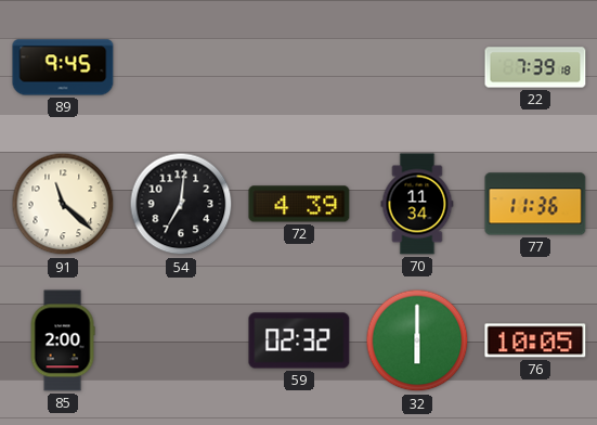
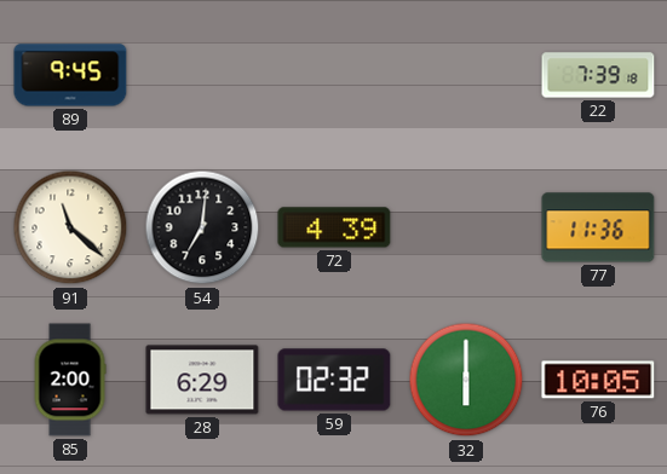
70: 11:34 -> none (417, 204)
28: none -> 6:29 (202, 380)
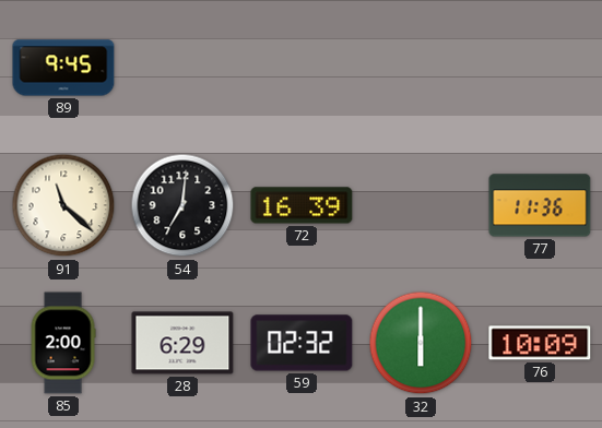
22: 7:39 -> none (598, 75)
72: 4:39 -> 16:39 (302, 205)
76: 10:05 -> 10:09 (540, 343)
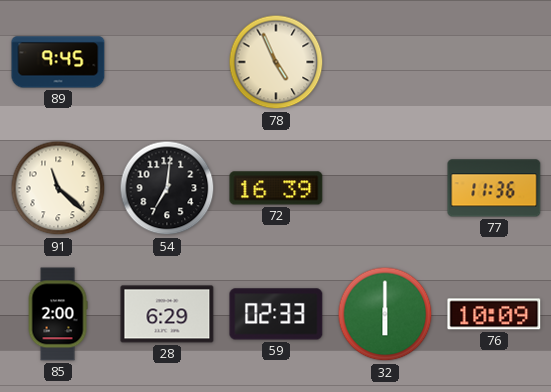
78: none -> 4:56 (276, 62)
59: 02:32 -> 02:33 (276, 314)
